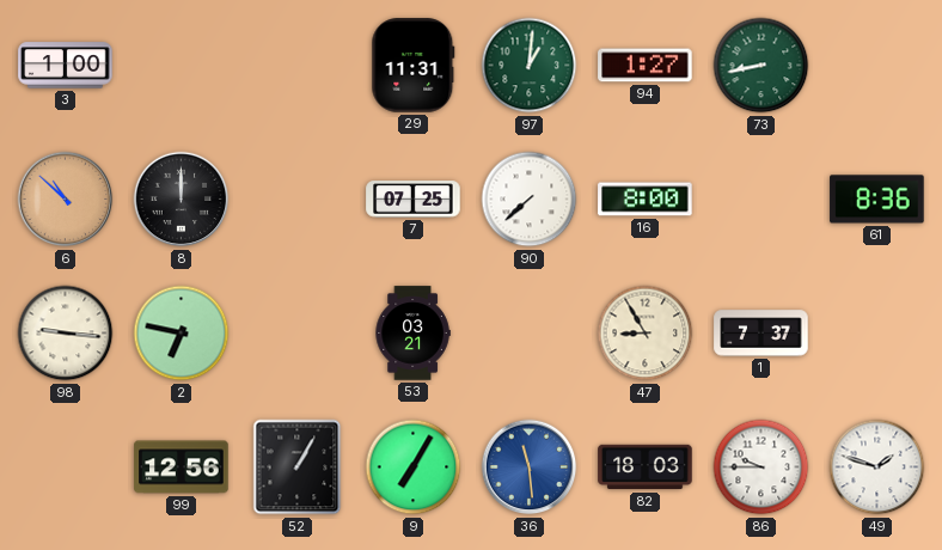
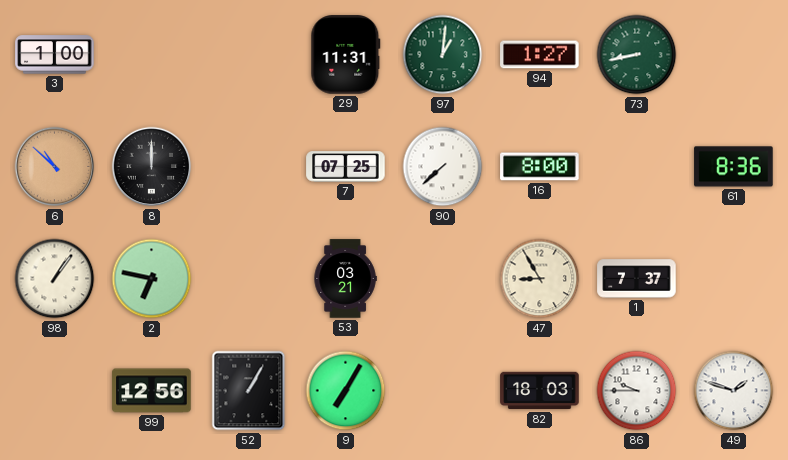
98: 9:16 -> 1:06 (55, 279)
36: 11:29 -> none (530, 467)
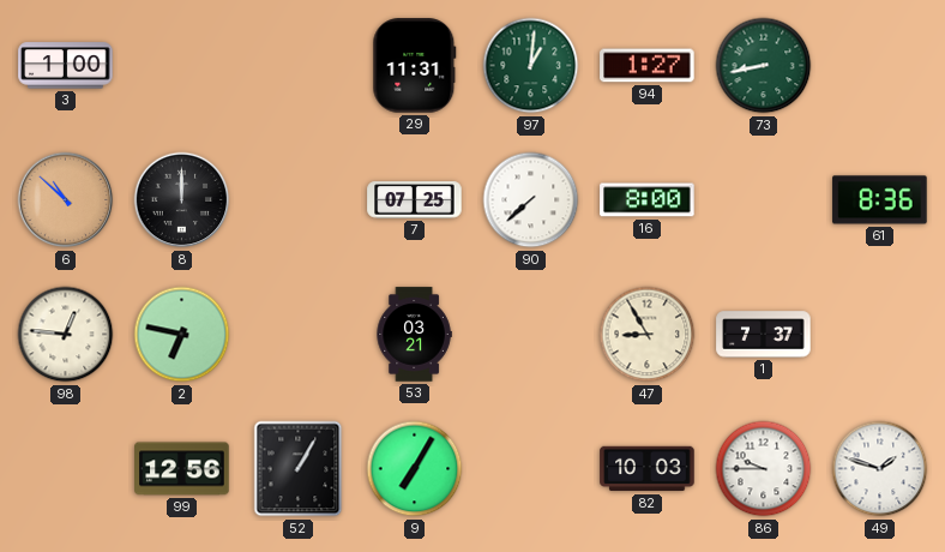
98: 1:06 -> 12:46 (66, 335)
82: 18:03 -> 10:03 (648, 469)
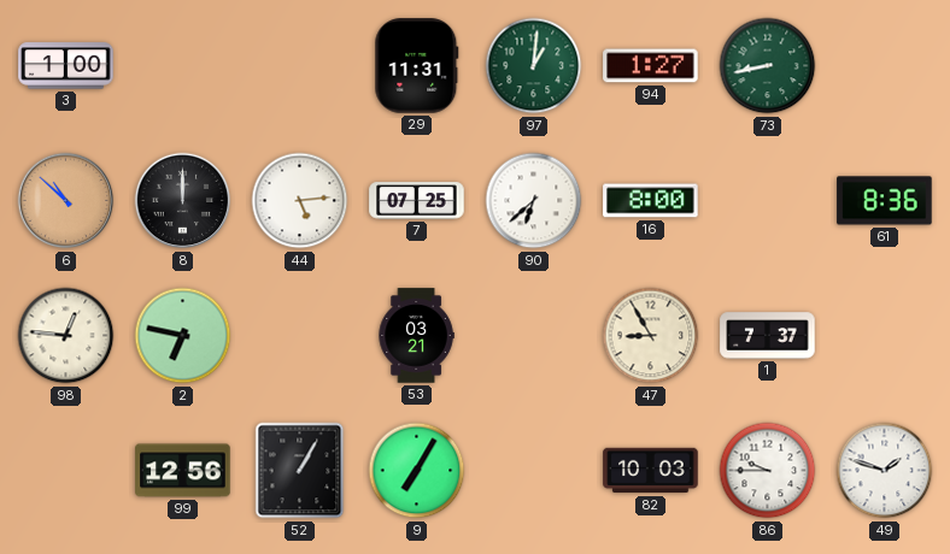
44: none -> 5:14 (300, 201)
90: 7:38 -> 6:38 (534, 201)
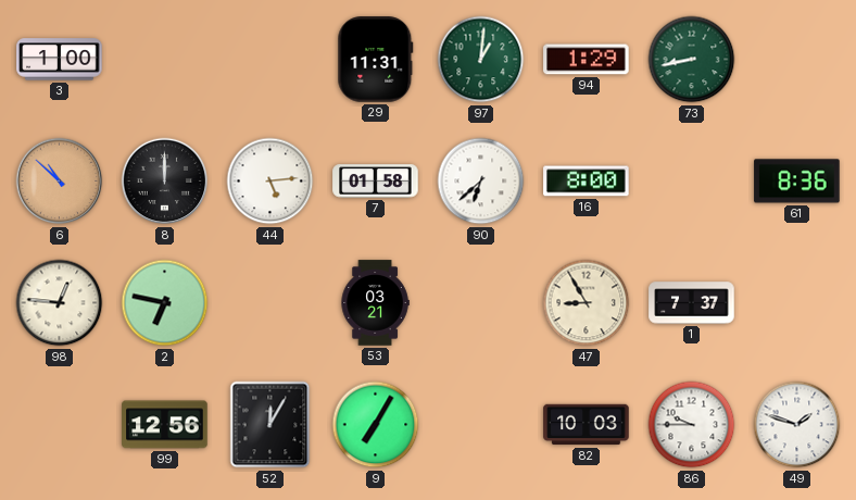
94: 1:27 -> 1:29 (587, 60)
7: 07:25 -> 01:58 (376, 182)
52: 1:05 -> 12:05 (270, 425)
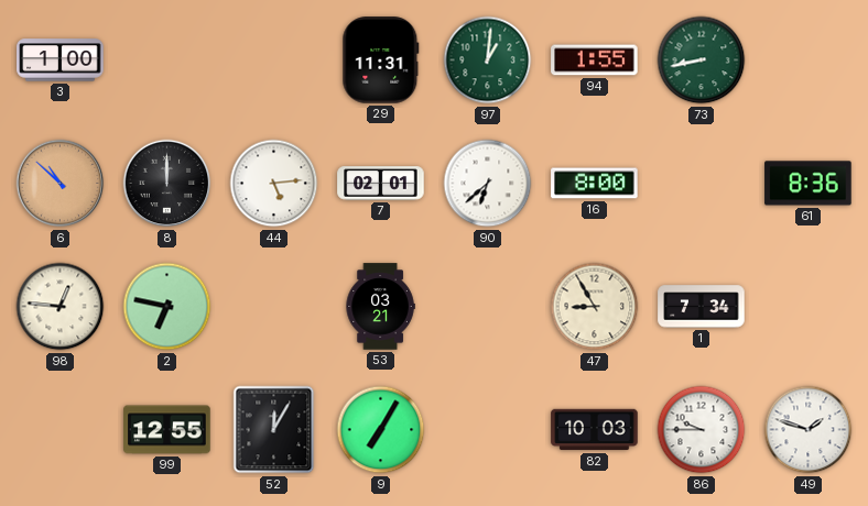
94: 1:29 -> 1:55 (595, 61)
7: 01:58 -> 02:01 (381, 184)
1: 7:37 -> 7:34 (702, 307)
99: 12:56 -> 12:55 (167, 430)
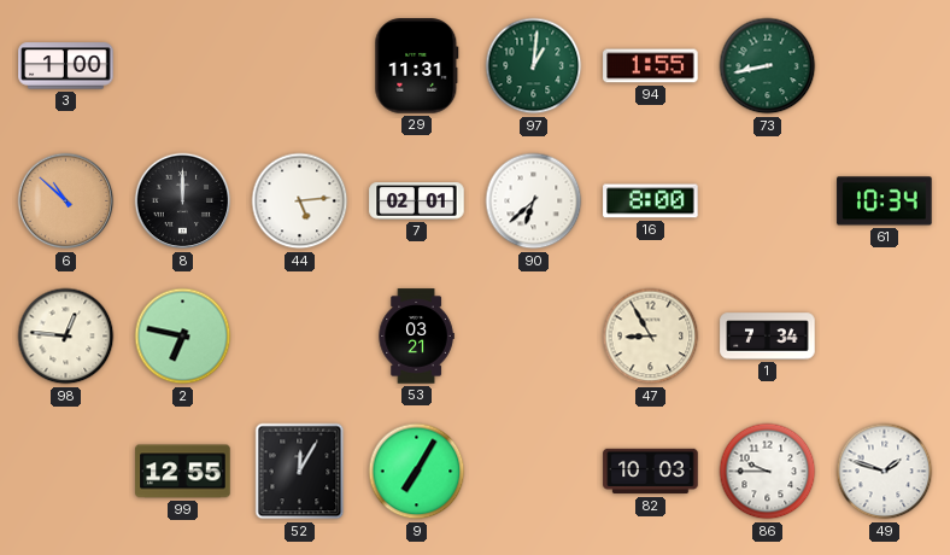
61: 8:36 -> 10:34 (885, 201)
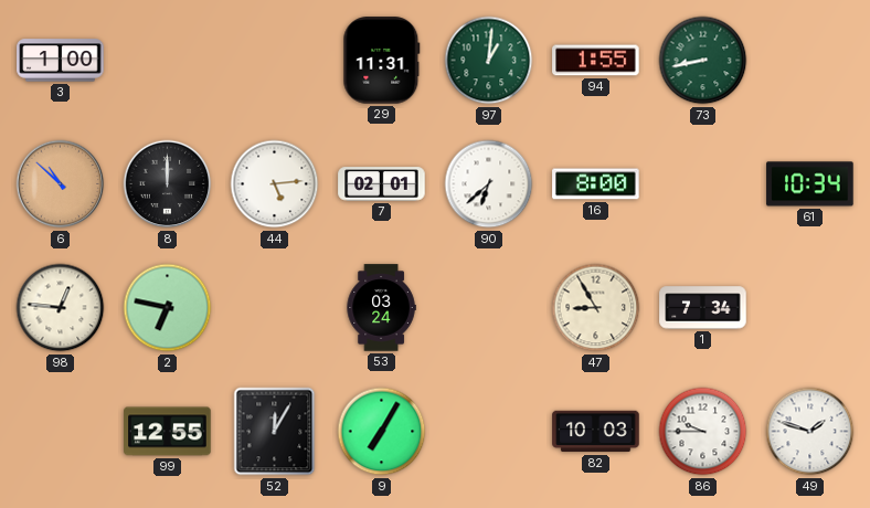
53: 03:21 -> 03:24 (381, 308)
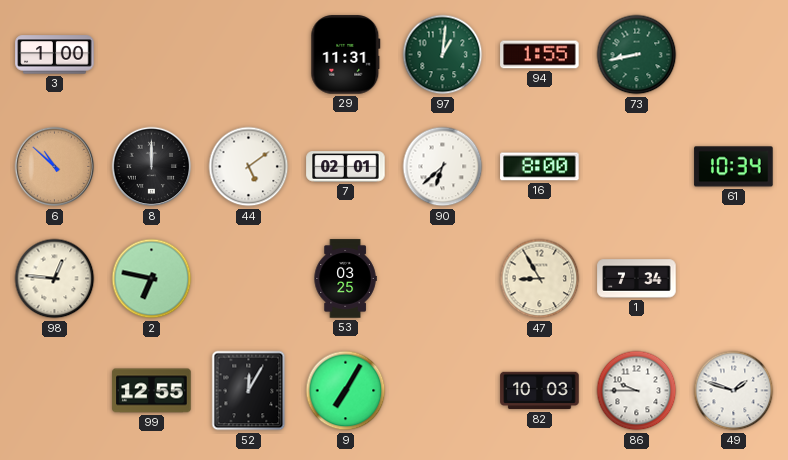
44: 5:14 -> 5:09 (249, 167)
53: 03:24 -> 03:25 (345, 279)
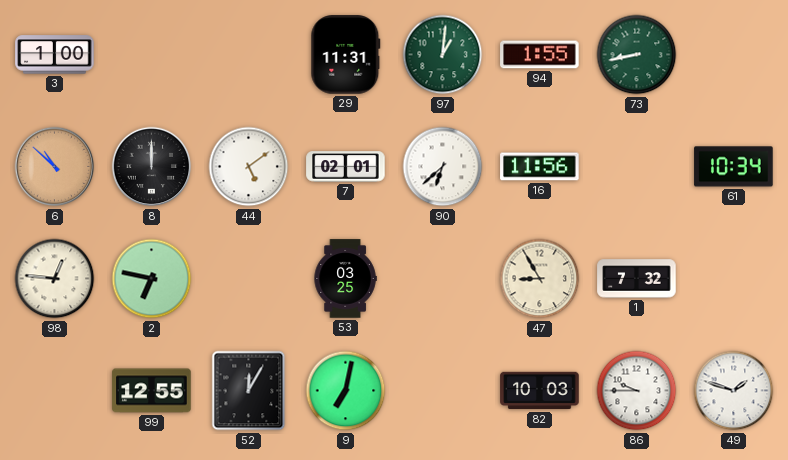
16: 8:00 -> 11:56 (540, 167)
1: 7:34 -> 7:32 (637, 279)
9: 7:05 -> 7:02 (346, 391)
